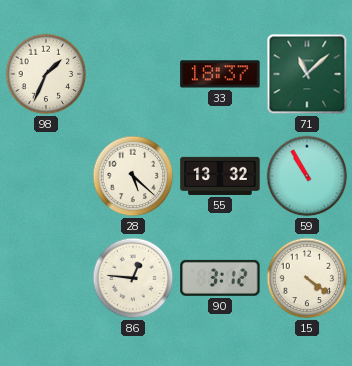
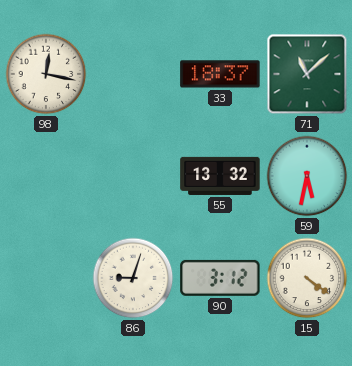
98: 1:34 -> 12:17 (46, 74)
28: 5:22 -> none (133, 176)
59: 10:55 -> 5:32 (307, 176)
86: 12:46 -> 9:03 (133, 278)
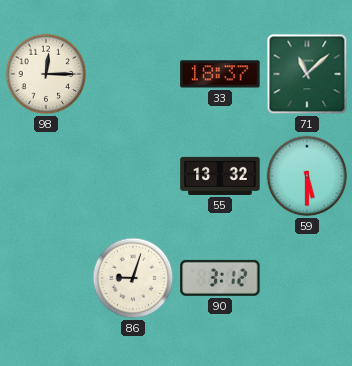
98: 12:17 -> 12:15 (46, 74)
59: 5:32 -> 5:30 (307, 176)
15: 4:21 -> none (307, 278)
